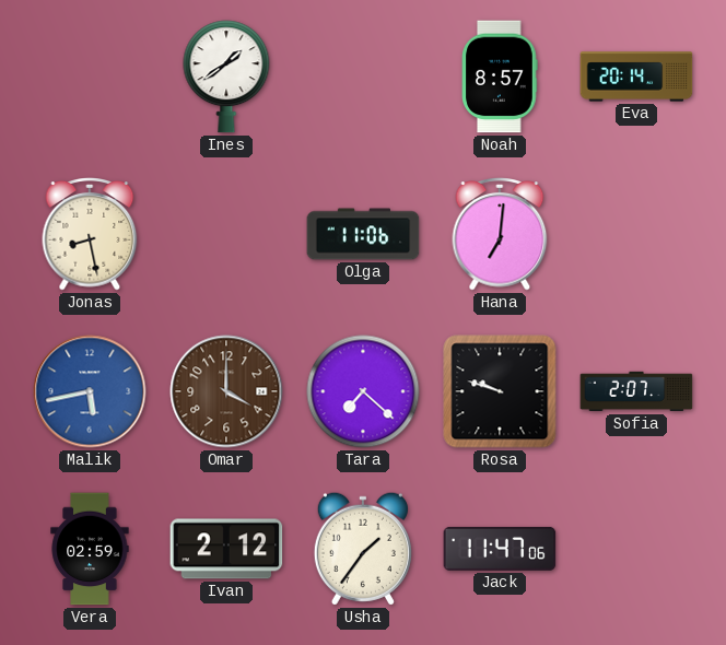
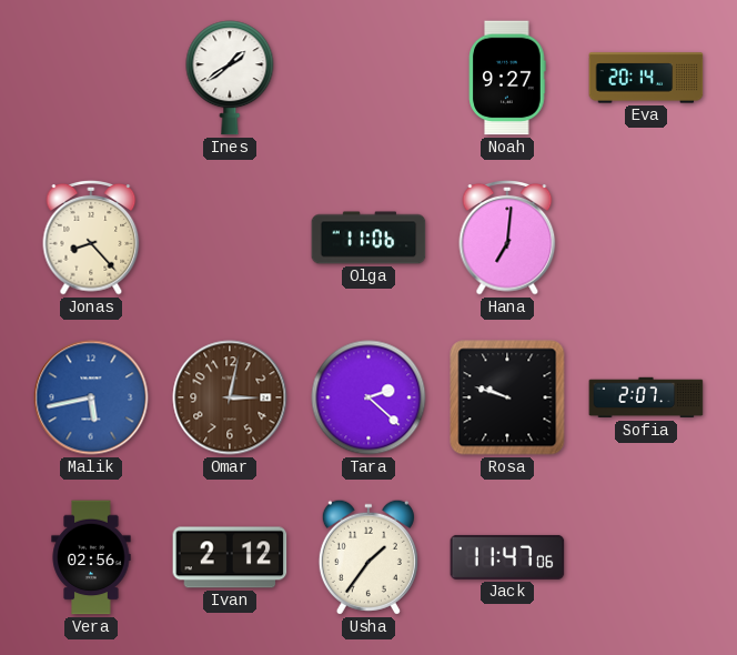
Noah: 8:57 -> 9:27 (507, 78)
Jonas: 8:28 -> 8:23 (91, 239)
Omar: 4:00 -> 3:02 (230, 397)
Tara: 7:22 -> 2:22 (368, 397)
Vera: 02:59 -> 02:56 (91, 557)
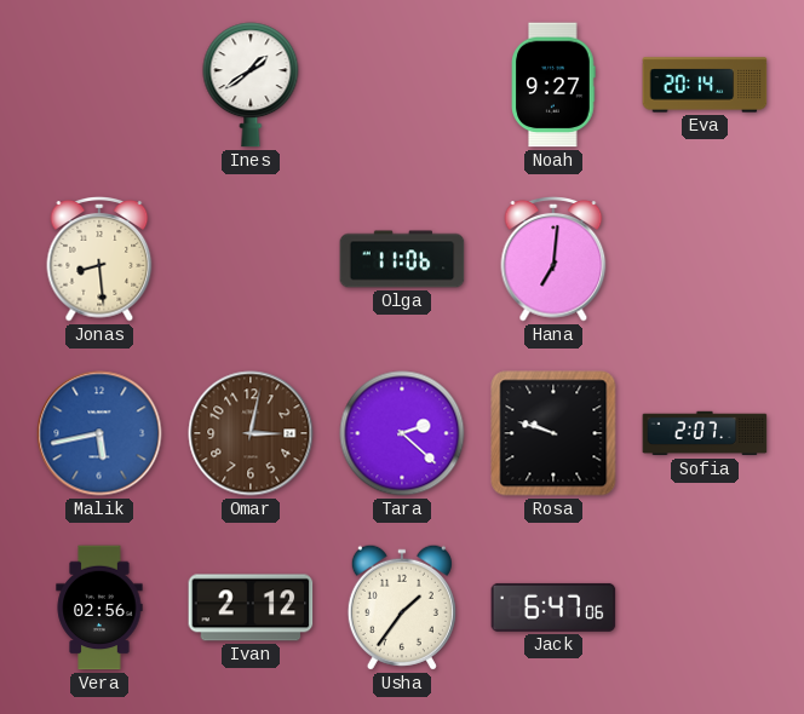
Jonas: 8:23 -> 8:29 (99, 260)
Jack: 11:47 -> 6:47 (553, 608)
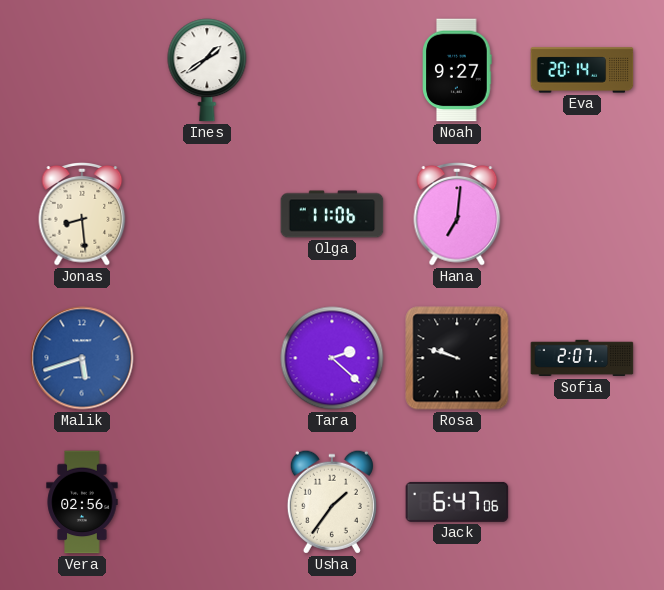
Malik: 5:43 -> 5:42 (82, 358)
Omar: 3:02 -> none (251, 433)
Ivan: 2:12 -> none (251, 608)
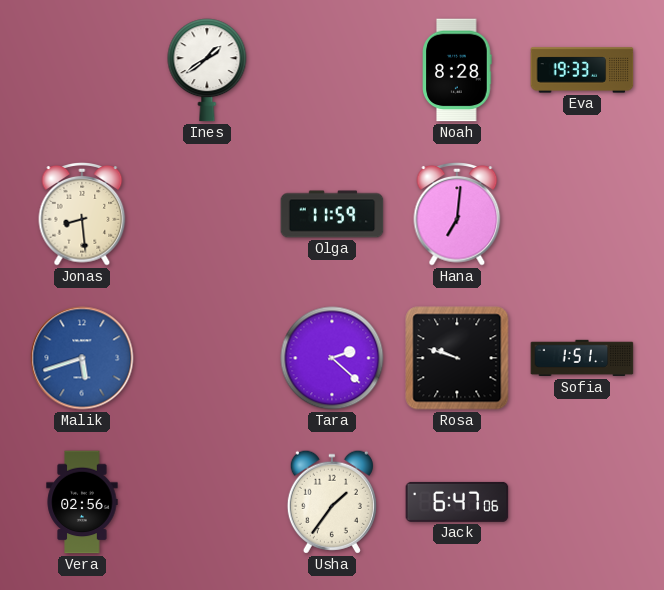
Noah: 9:27 -> 8:28 (457, 70)
Eva: 20:14 -> 19:33 (582, 70)
Olga: 11:06 -> 11:59 (332, 214)
Sofia: 2:07 -> 1:51 (582, 358)
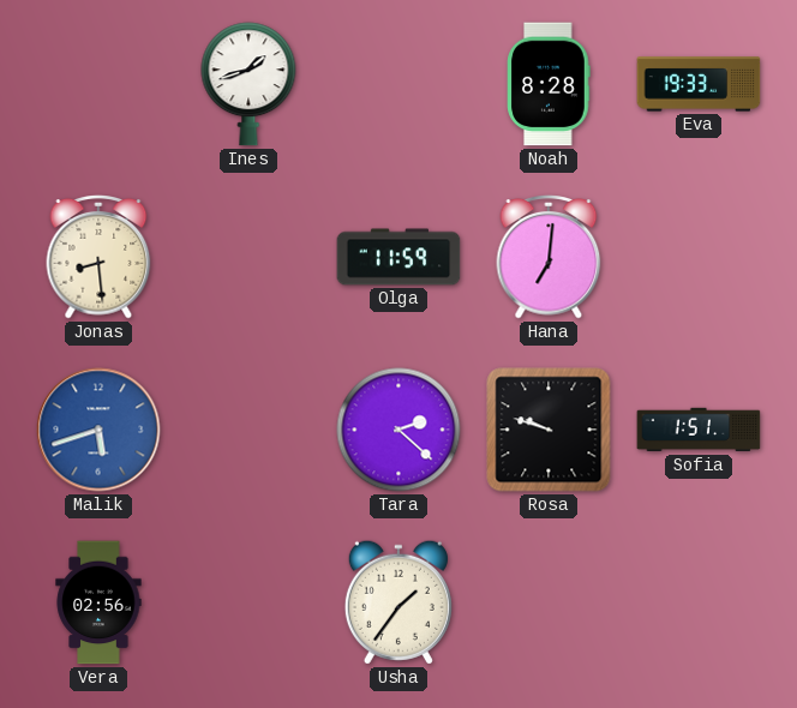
Ines: 1:39 -> 1:42 (248, 84)
Jack: 6:47 -> none (457, 502)
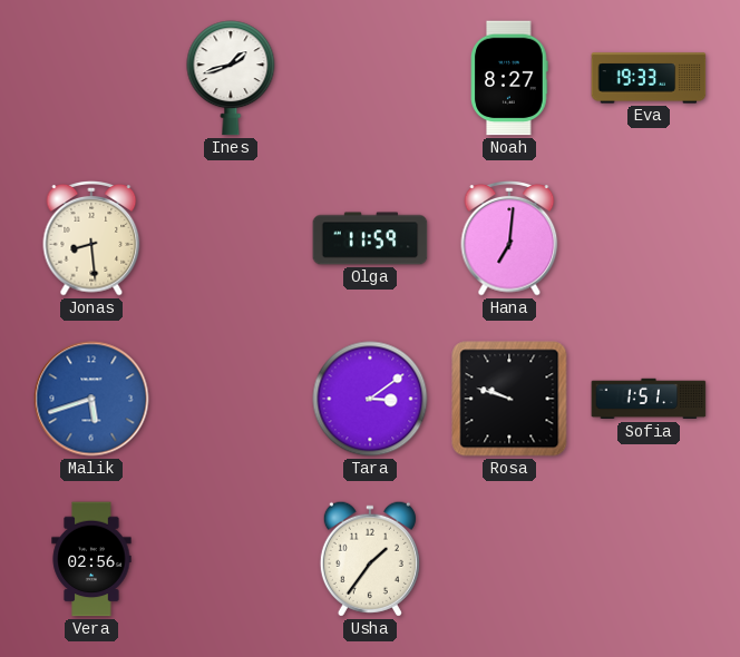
Noah: 8:28 -> 8:27 (509, 78)
Tara: 2:22 -> 3:09 (370, 399)
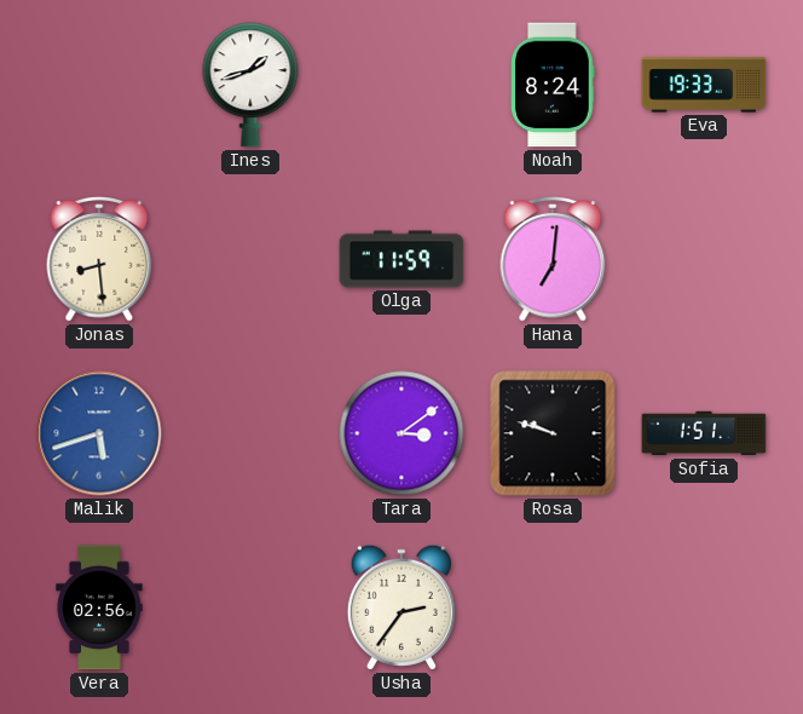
Noah: 8:27 -> 8:24 (553, 85)
Usha: 1:36 -> 2:36 (401, 608)
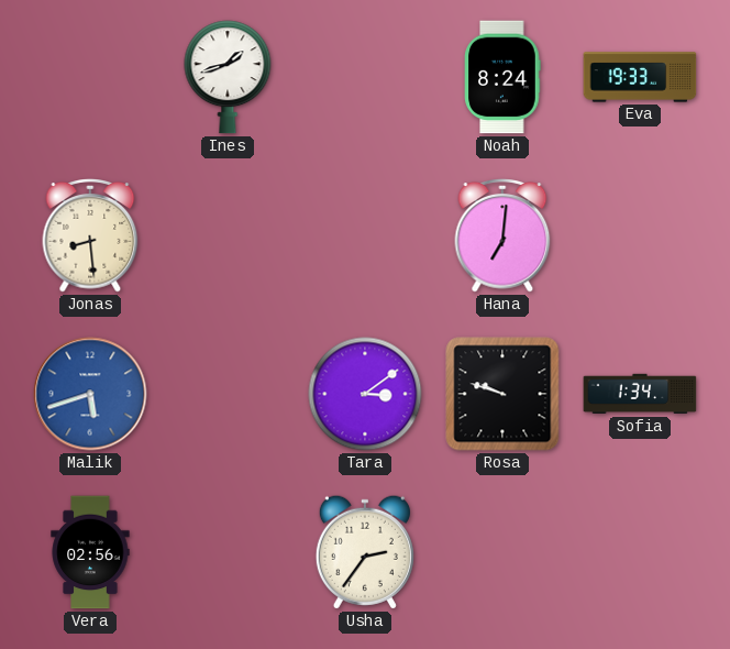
Olga: 11:59 -> none (401, 259)
Sofia: 1:51 -> 1:34 (640, 394)
